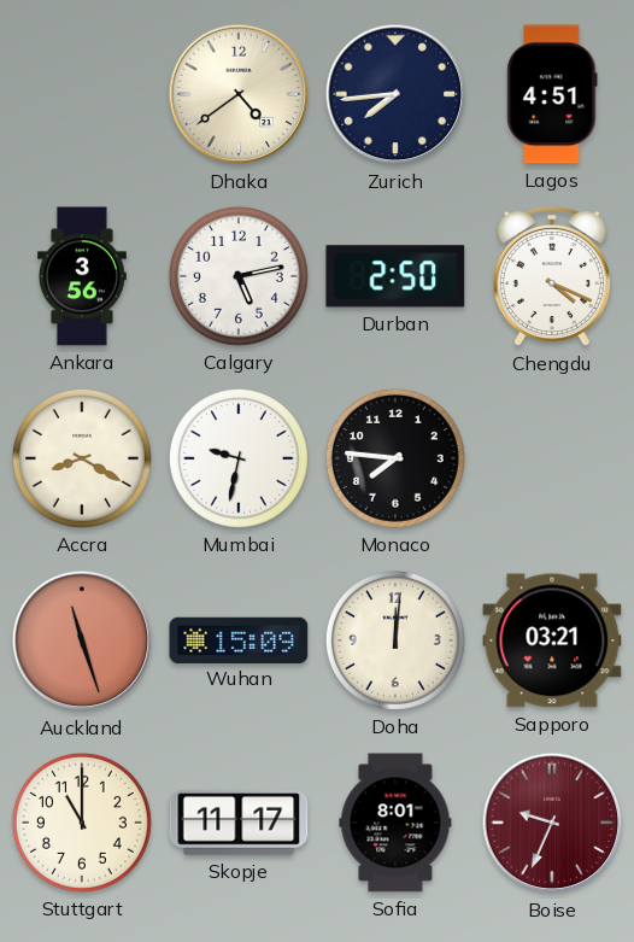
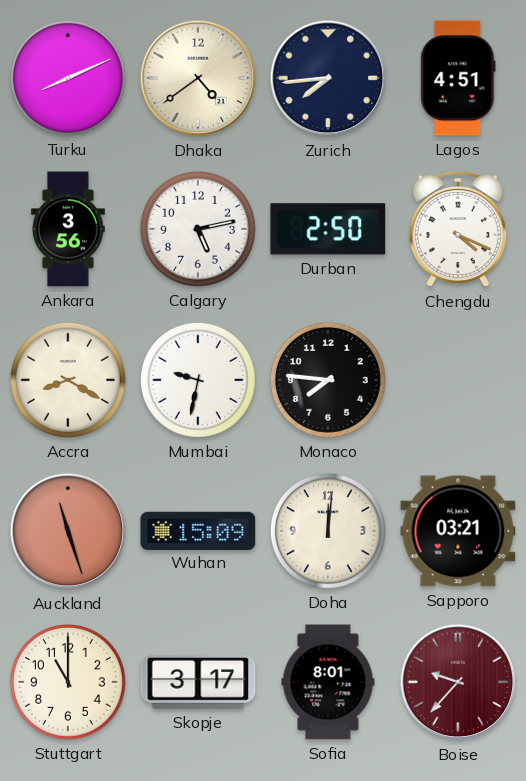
Turku: none -> 8:11 (68, 78)
Skopje: 11:17 -> 3:17 (198, 683)
Boise: 9:34 -> 9:37 (458, 682)
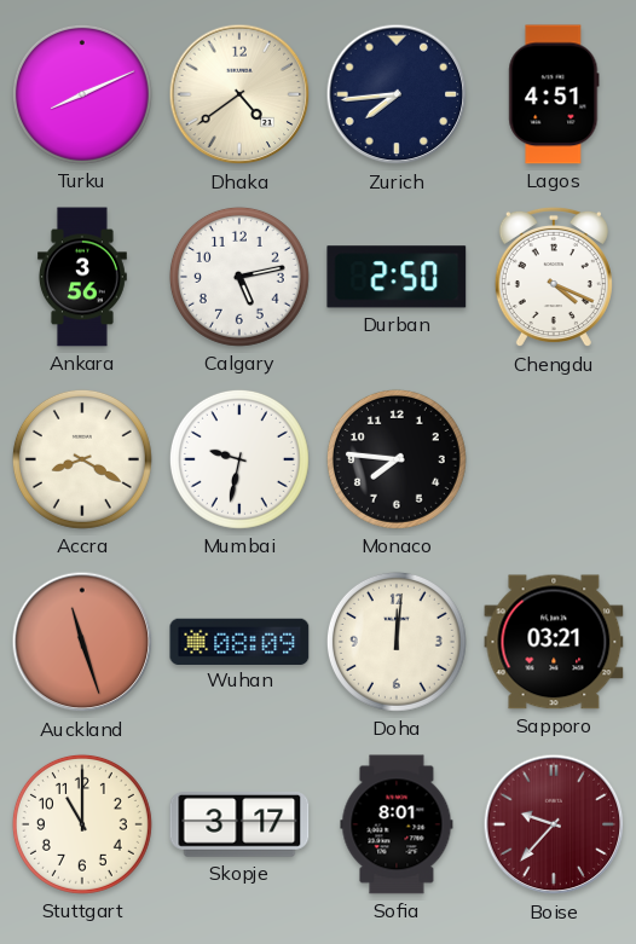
Wuhan: 15:09 -> 08:09 (239, 641)
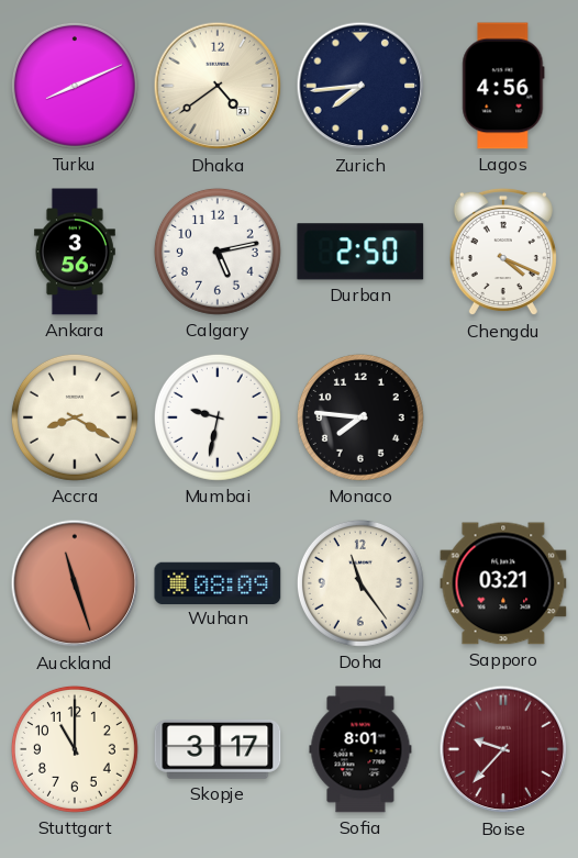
Lagos: 4:51 -> 4:56 (503, 86)
Doha: 12:01 -> 11:24 (360, 583)
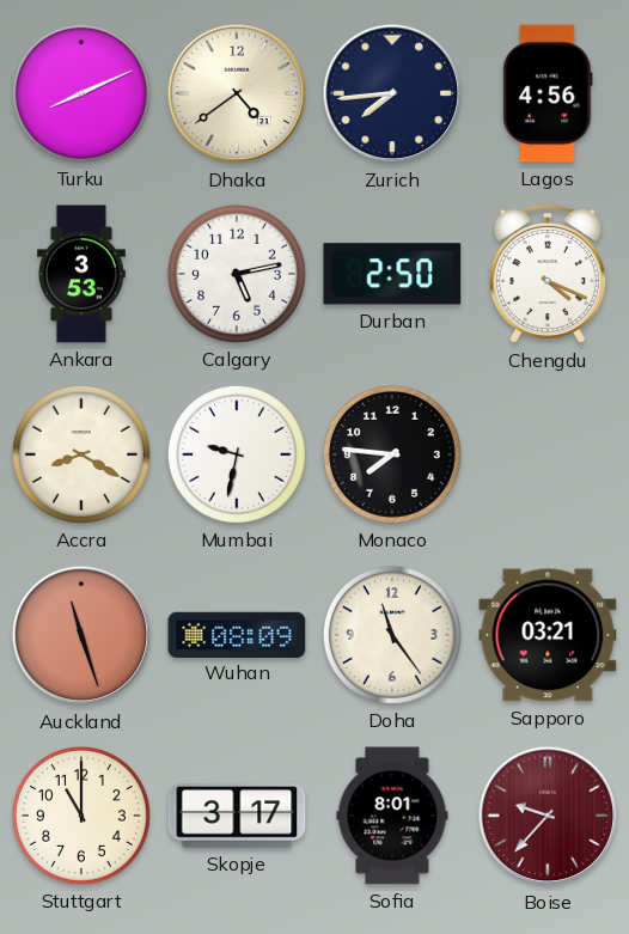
Ankara: 3:56 -> 3:53 (81, 274)
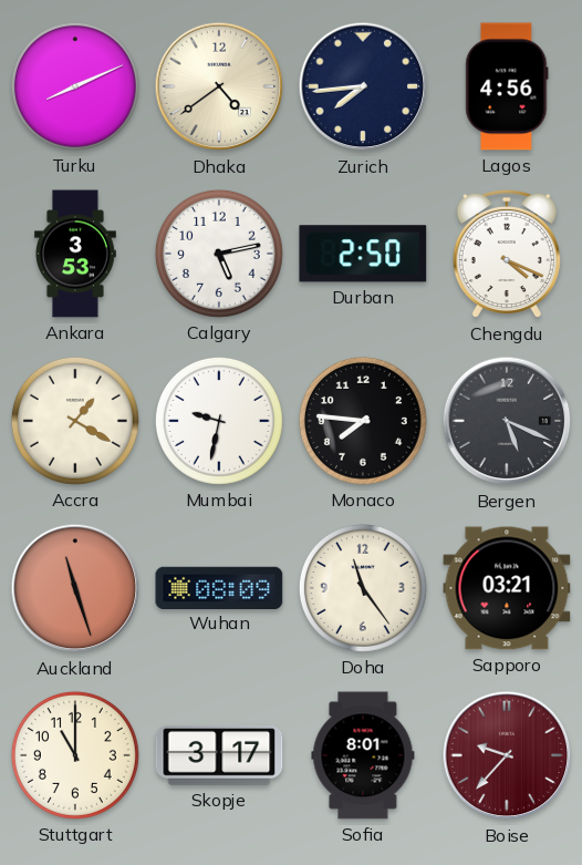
Accra: 8:20 -> 1:20 (75, 421)
Bergen: none -> 5:19 (507, 421)
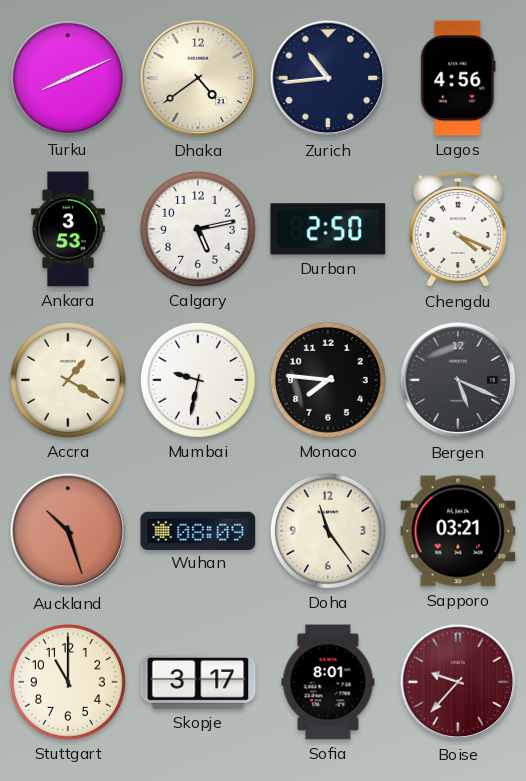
Zurich: 7:44 -> 10:44 (328, 78)
Auckland: 11:27 -> 10:27 (68, 531)
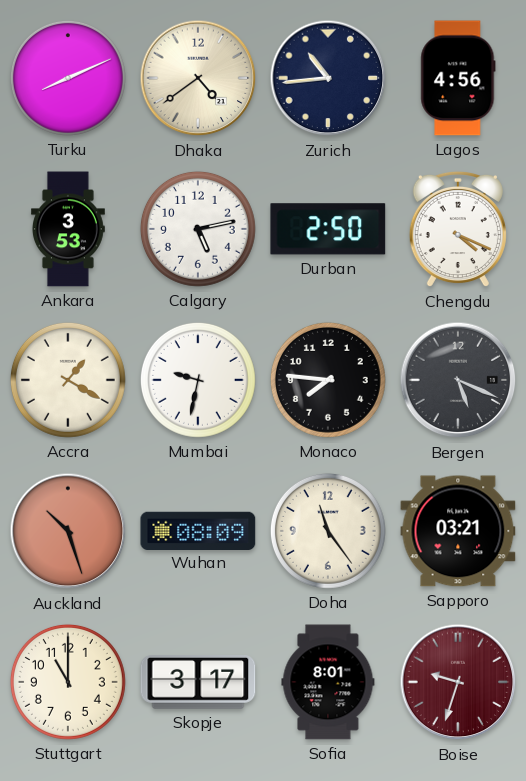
Boise: 9:37 -> 9:33 (458, 682)
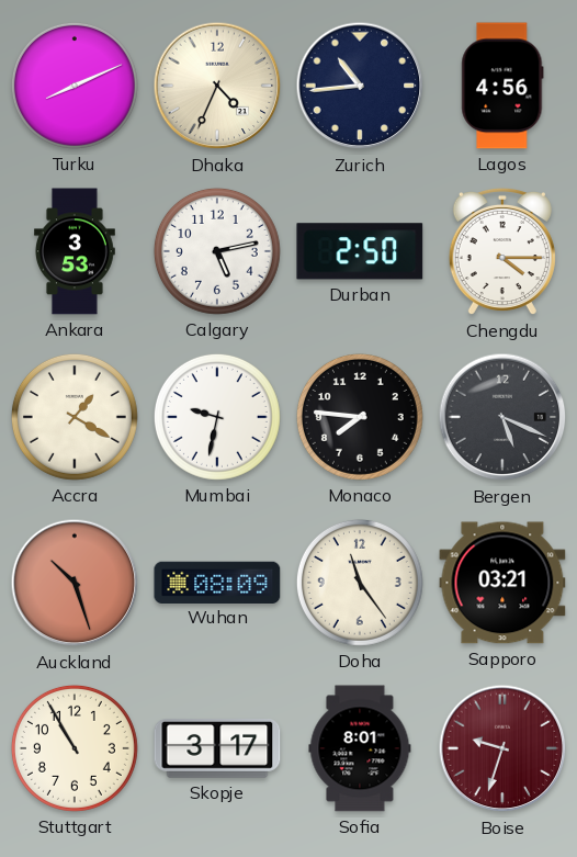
Dhaka: 4:39 -> 4:34 (217, 86)
Chengdu: 4:19 -> 4:15 (502, 251)
Stuttgart: 11:00 -> 10:55 (75, 748)
